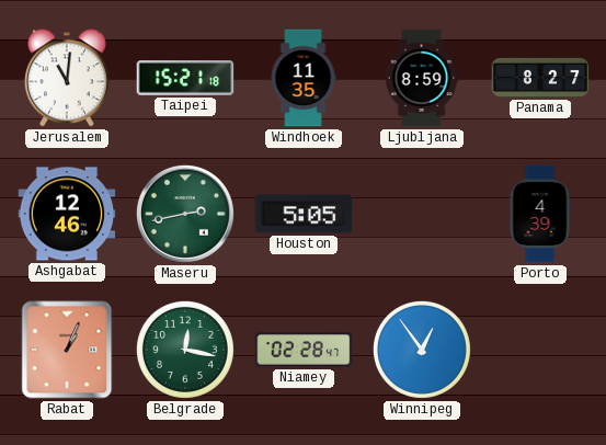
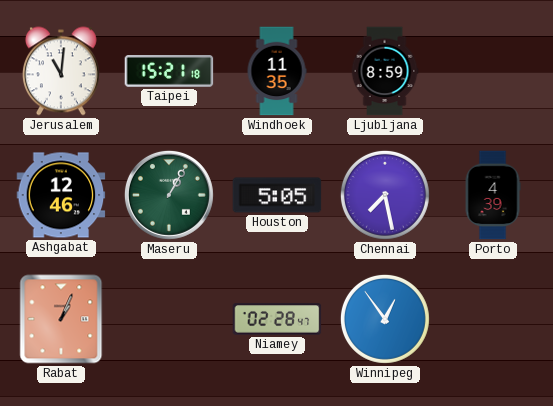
Panama: 8:27 -> none (540, 78)
Maseru: 2:43 -> 1:05 (169, 195)
Chennai: none -> 7:28 (385, 195)
Belgrade: 12:17 -> none (185, 350)
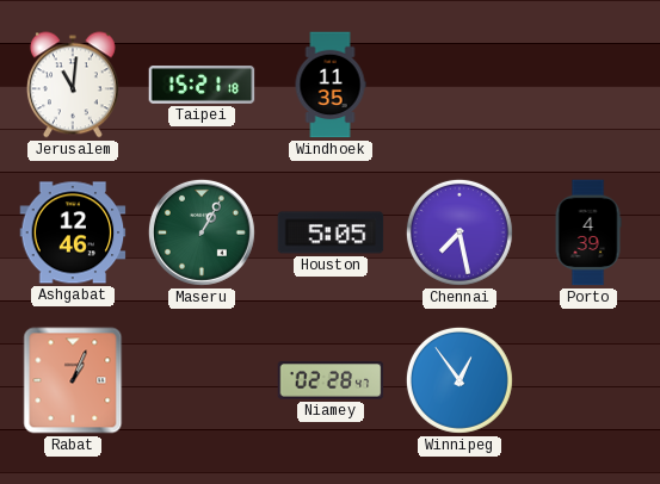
Ljubljana: 8:59 -> none (385, 71)
